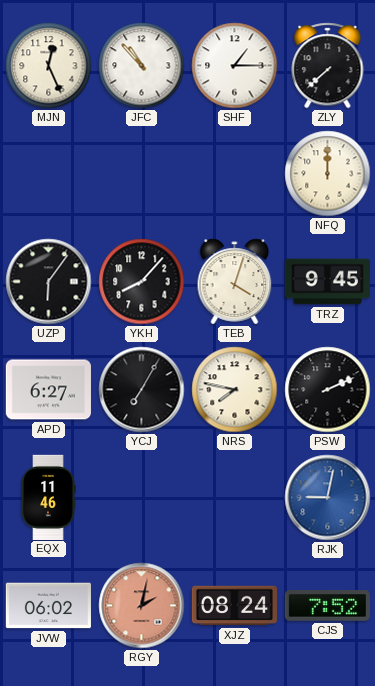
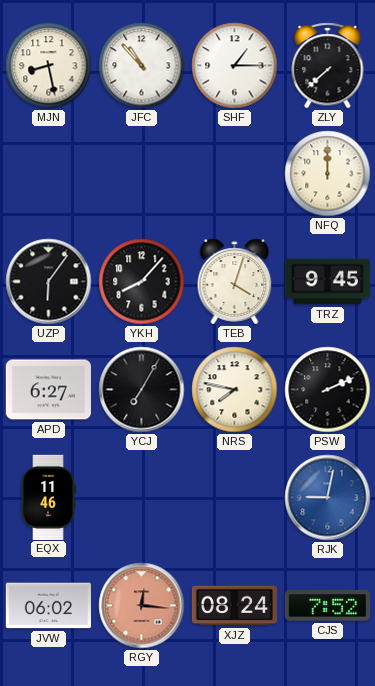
MJN: 12:26 -> 8:28 (49, 66)
RGY: 2:02 -> 12:16 (142, 606)
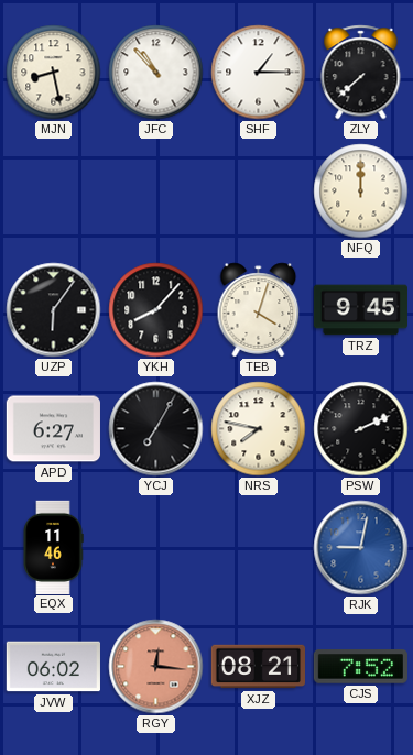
XJZ: 08:24 -> 08:21 (258, 667)
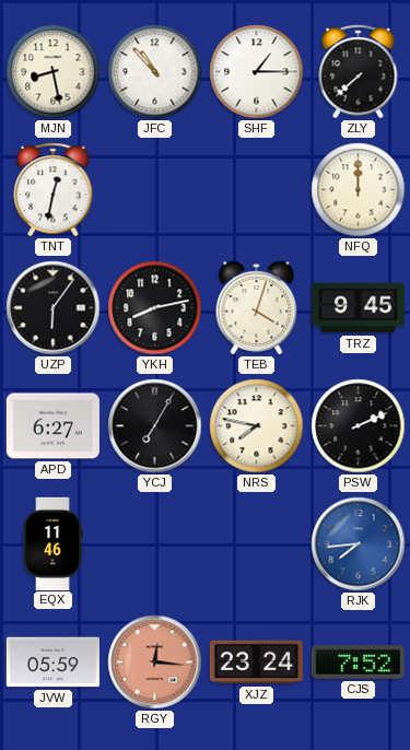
TNT: none -> 12:32 (54, 190)
YKH: 8:07 -> 8:13 (155, 308)
RJK: 9:02 -> 7:44 (359, 544)
JVW: 06:02 -> 05:59 (52, 663)
XJZ: 08:21 -> 23:24 (256, 663)
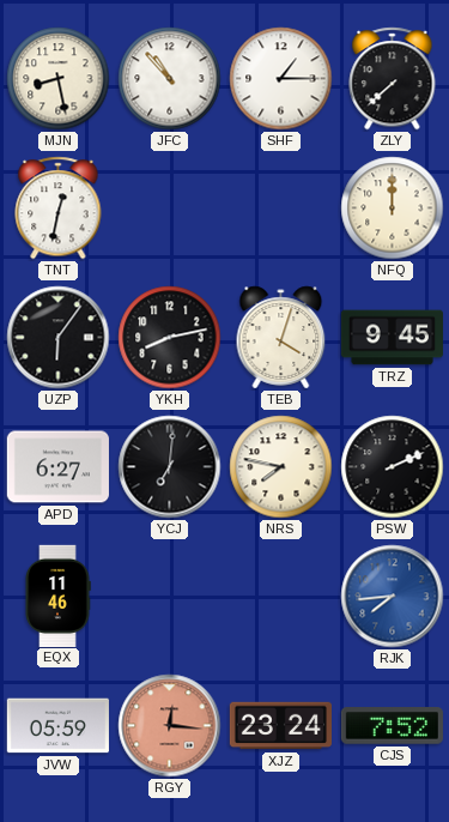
YCJ: 7:05 -> 7:01 (170, 467)
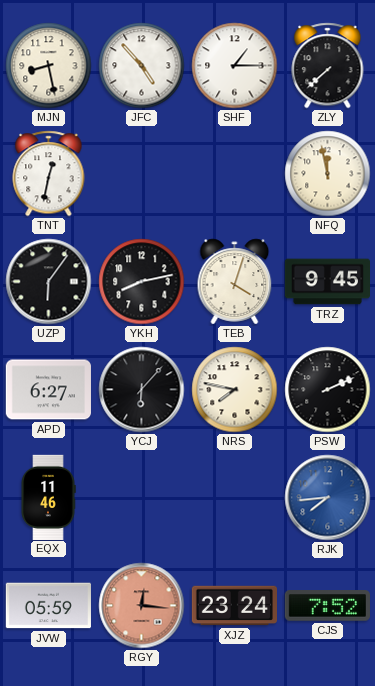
JFC: 10:53 -> 4:53 (142, 66)
NFQ: 12:00 -> 11:58 (328, 174)
YCJ: 7:01 -> 6:07 (142, 390)
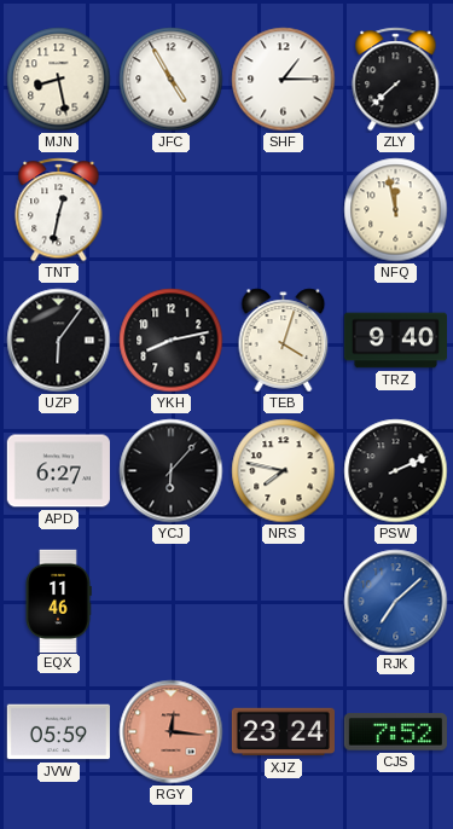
JFC: 4:53 -> 4:55 (172, 80)
TRZ: 9:45 -> 9:40 (395, 341)
RJK: 7:44 -> 7:08 (396, 602)
